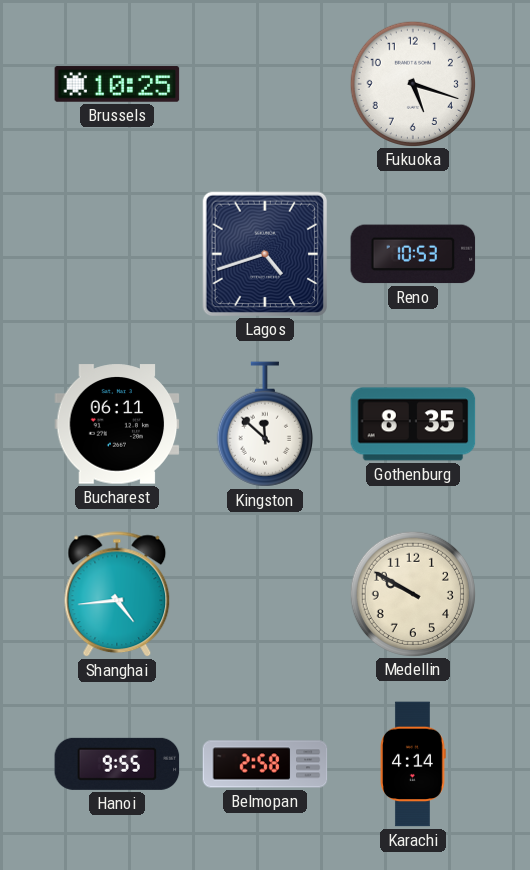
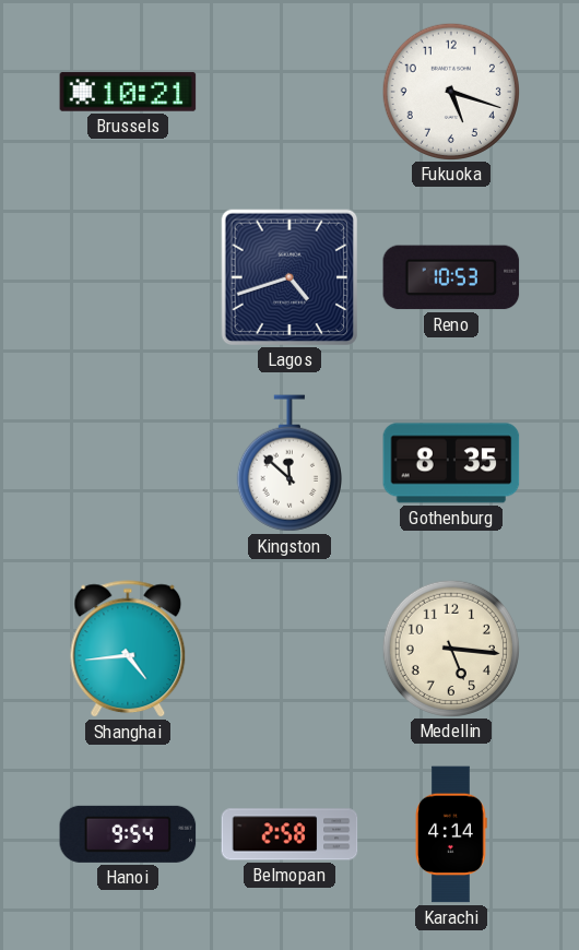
Brussels: 10:25 -> 10:21 (128, 92)
Bucharest: 06:11 -> none (117, 424)
Medellin: 9:50 -> 5:16 (450, 648)
Hanoi: 9:55 -> 9:54 (128, 834)
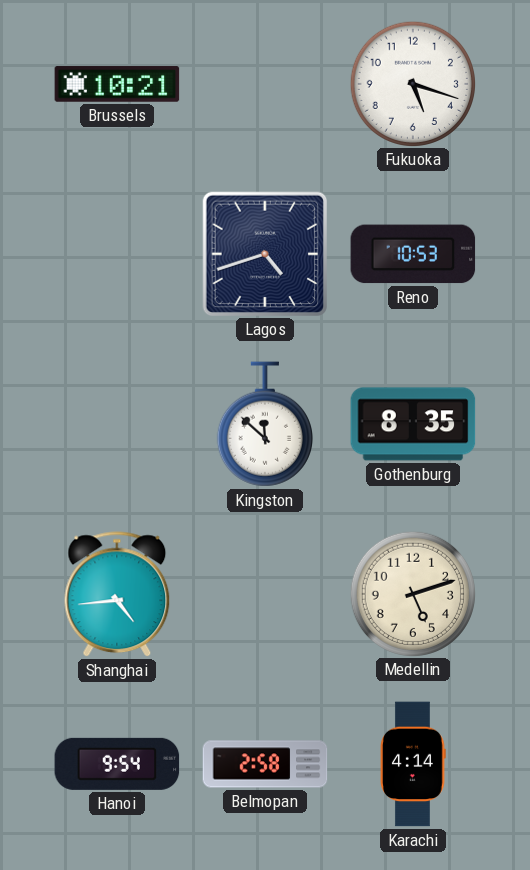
Medellin: 5:16 -> 5:12 (412, 593)
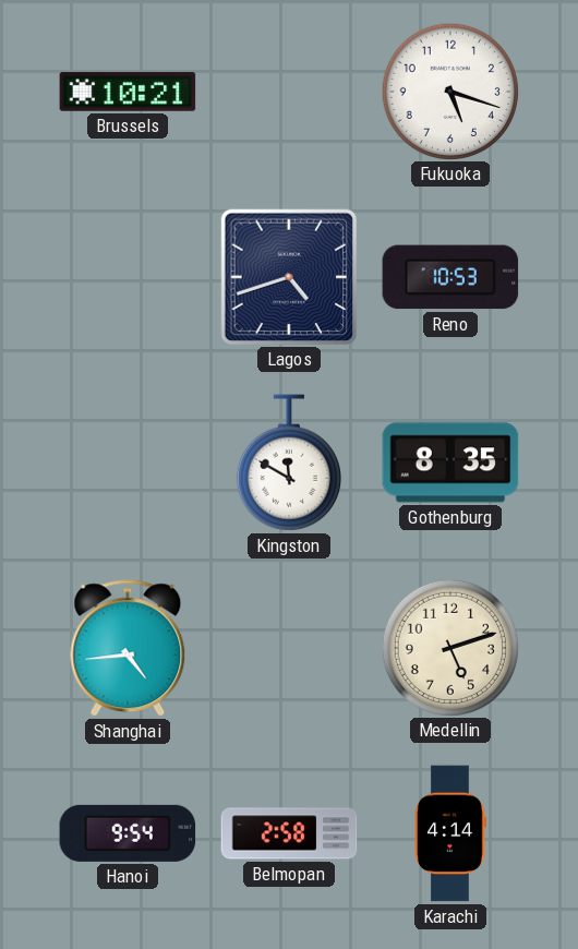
Kingston: 11:52 -> 11:50 (289, 463)
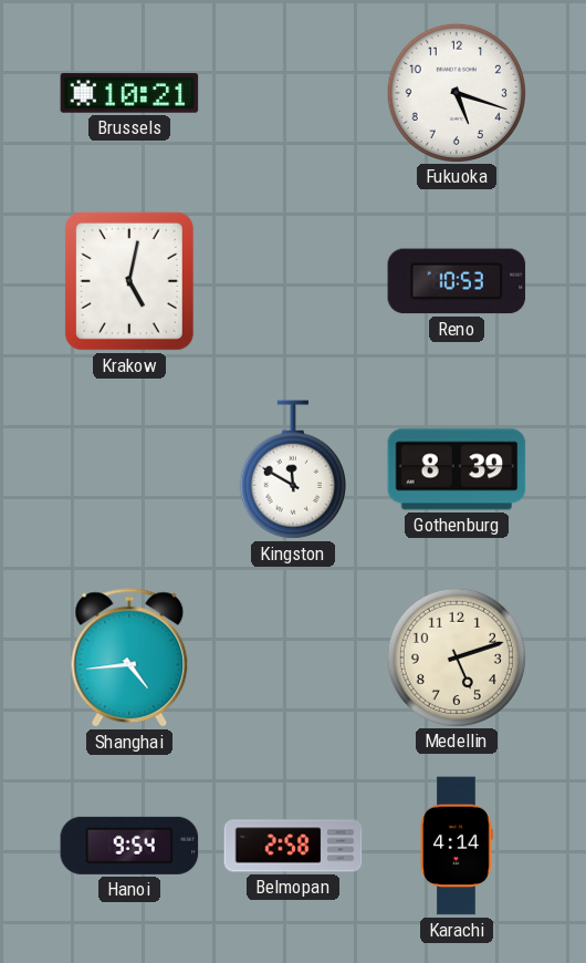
Krakow: none -> 5:02 (129, 281)
Lagos: 4:42 -> none (288, 276)
Gothenburg: 8:35 -> 8:39 (457, 469)
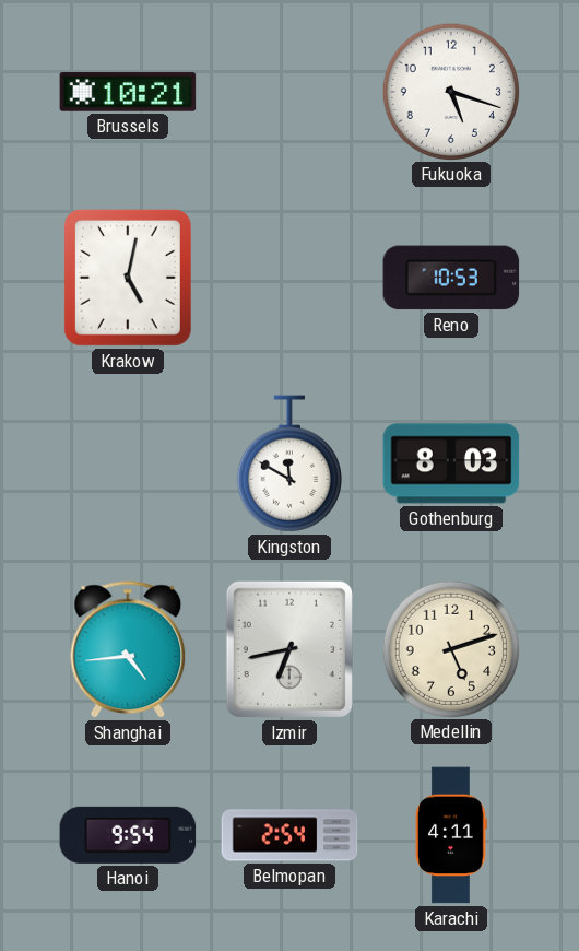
Gothenburg: 8:39 -> 8:03 (451, 463)
Izmir: none -> 6:43 (289, 649)
Belmopan: 2:58 -> 2:54 (289, 835)
Karachi: 4:14 -> 4:11 (451, 835)
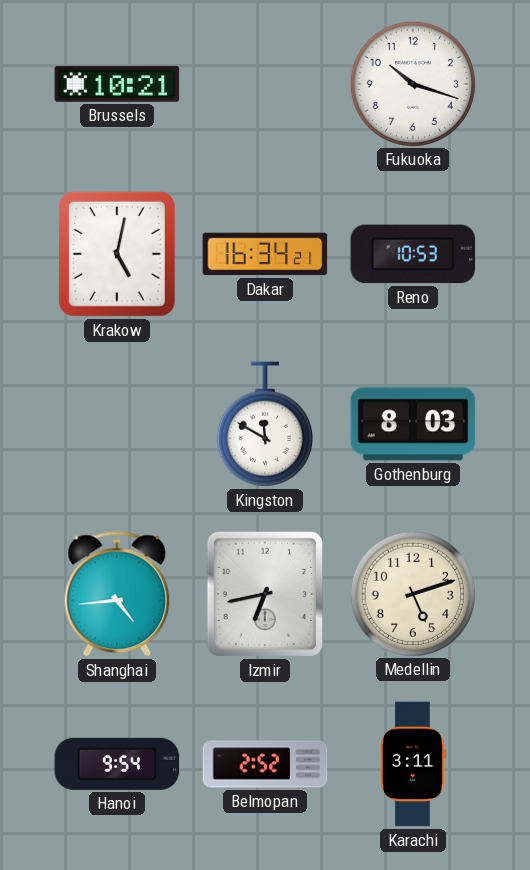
Fukuoka: 5:18 -> 10:18 (412, 83)
Dakar: none -> 16:34 (265, 254)
Belmopan: 2:54 -> 2:52 (265, 764)
Karachi: 4:11 -> 3:11 (413, 764)
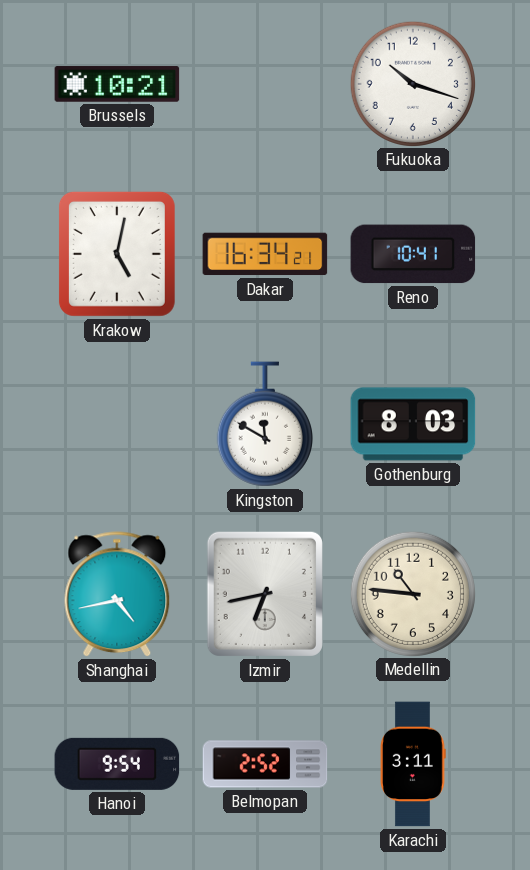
Reno: 10:53 -> 10:41 (413, 254)
Shanghai: 4:44 -> 4:43 (117, 595)
Medellin: 5:12 -> 10:46 (412, 593)
